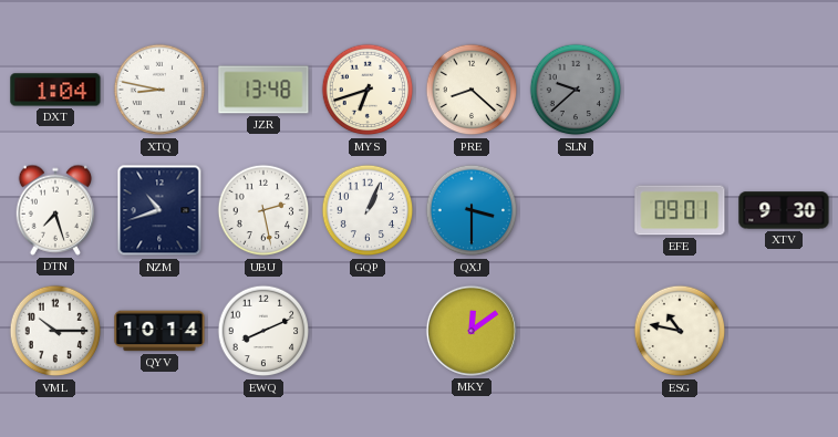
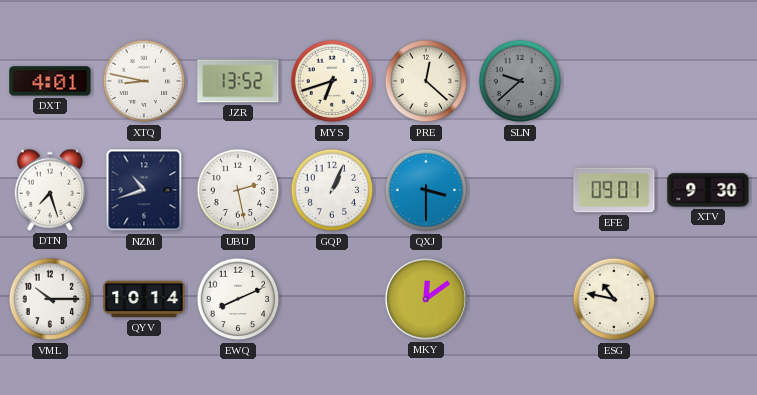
DXT: 1:04 -> 4:01 (50, 81)
JZR: 13:48 -> 13:52 (238, 81)
PRE: 8:22 -> 12:22 (426, 81)
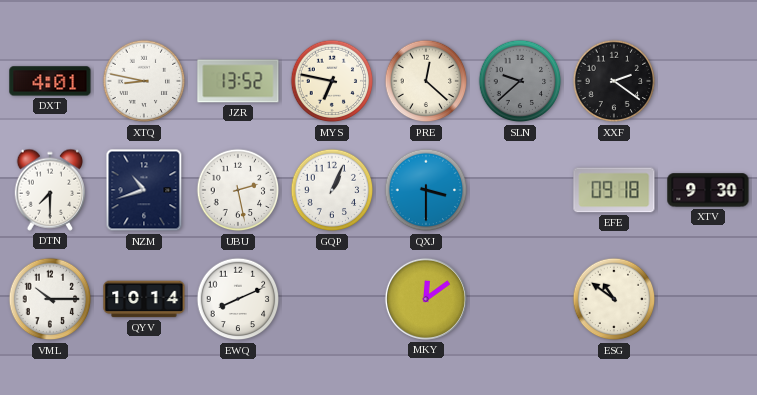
MYS: 6:42 -> 6:47 (332, 81)
XXF: none -> 2:21 (614, 81)
DTN: 7:27 -> 7:30 (50, 190)
EFE: 09:01 -> 09:18 (614, 190)
ESG: 10:47 -> 10:51 (614, 299)
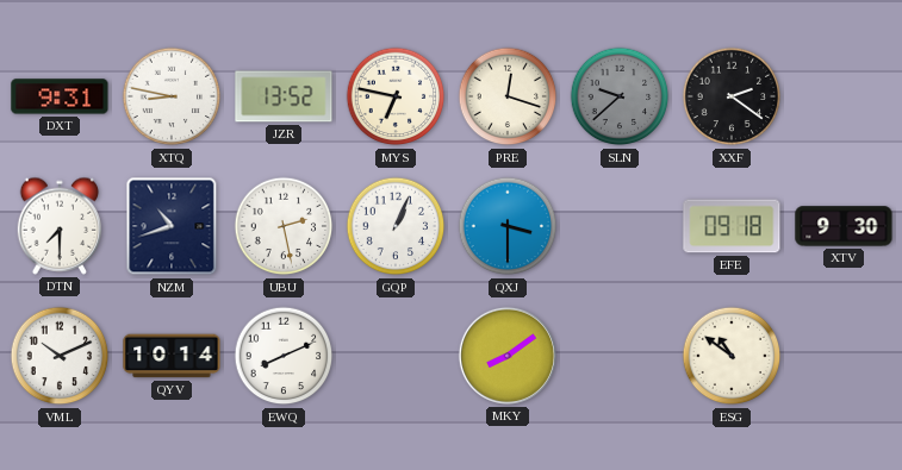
DXT: 4:01 -> 9:31 (60, 96)
PRE: 12:22 -> 12:18 (508, 96)
VML: 10:15 -> 10:11 (60, 356)
MKY: 12:09 -> 8:09 (508, 356)
